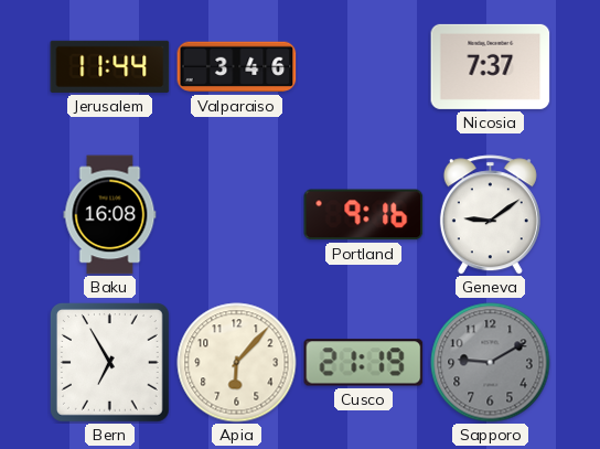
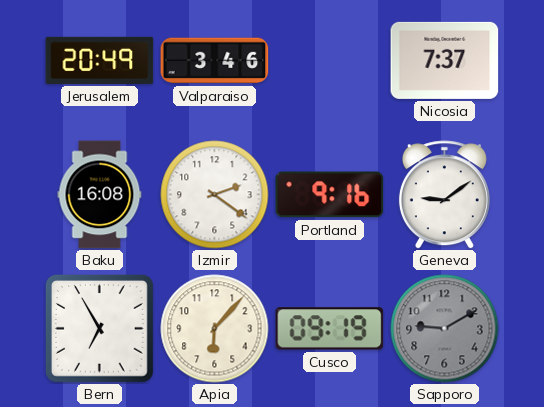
Jerusalem: 11:44 -> 20:49 (100, 60)
Izmir: none -> 2:21 (215, 195)
Cusco: 21:19 -> 09:19 (330, 329)
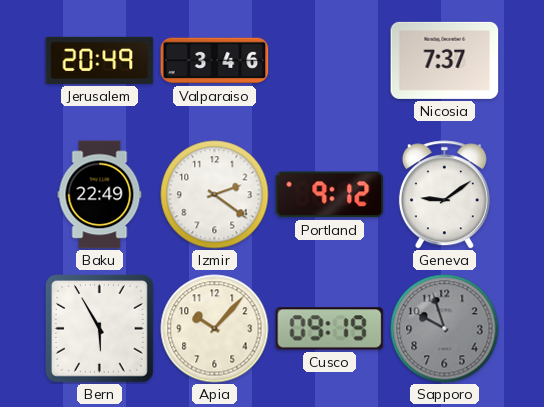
Baku: 16:08 -> 22:49 (100, 195)
Portland: 9:16 -> 9:12 (330, 195)
Bern: 6:55 -> 5:55 (100, 329)
Apia: 6:07 -> 10:07 (215, 329)
Sapporo: 9:10 -> 9:57 (445, 329)
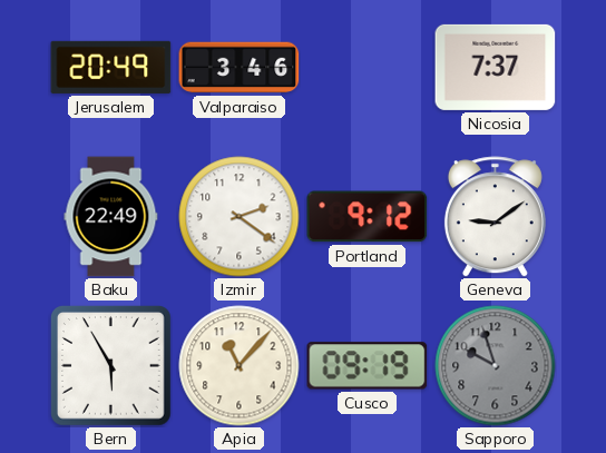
Apia: 10:07 -> 11:07 (240, 366)
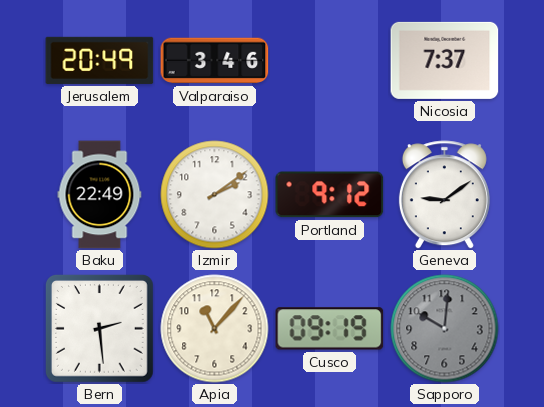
Izmir: 2:21 -> 2:09 (215, 195)
Bern: 5:55 -> 2:29 (100, 329)
Sapporo: 9:57 -> 10:01 (445, 329)
